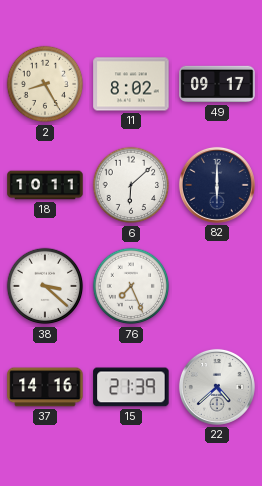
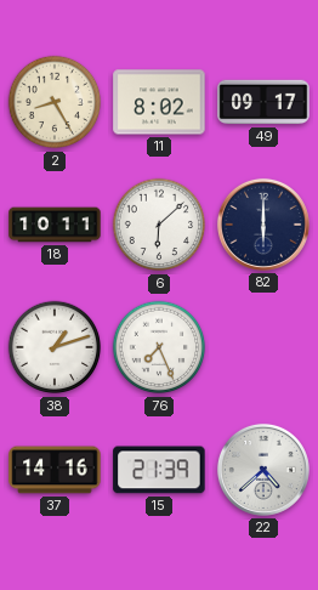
38: 3:22 -> 1:12 (55, 347)
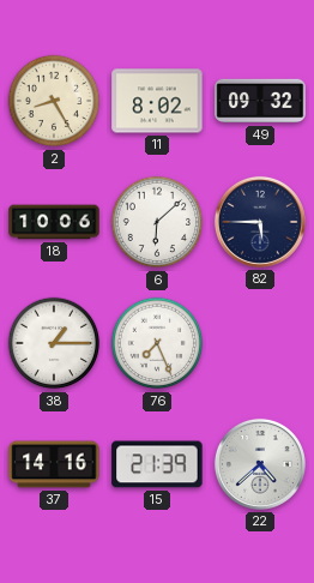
49: 09:17 -> 09:32 (260, 101)
18: 10:11 -> 10:06 (54, 222)
82: 6:00 -> 5:45 (260, 222)
38: 1:12 -> 1:15 (54, 343)
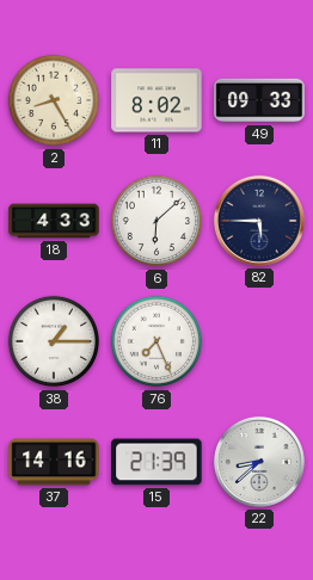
49: 09:32 -> 09:33 (259, 100)
18: 10:06 -> 4:33 (54, 221)
22: 4:38 -> 8:38 (259, 462)
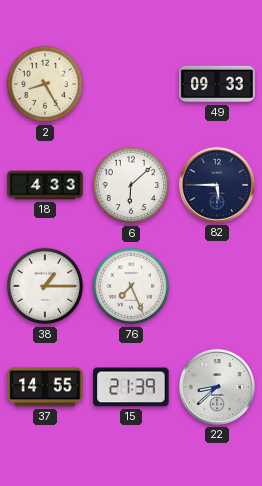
11: 8:02 -> none (156, 100)
37: 14:16 -> 14:55 (45, 387)
